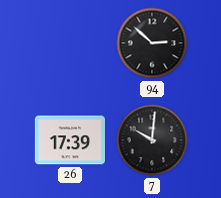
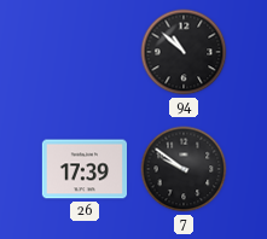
94: 2:52 -> 10:52 (184, 52)
7: 10:01 -> 9:51 (184, 169)
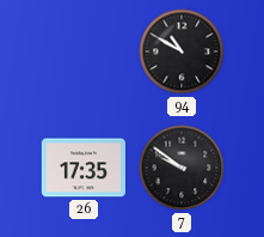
94: 10:52 -> 10:50 (182, 51)
26: 17:39 -> 17:35 (82, 168)
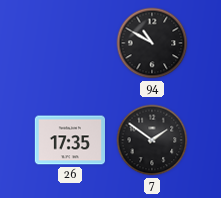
7: 9:51 -> 1:51 (152, 140)
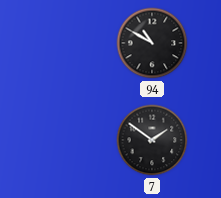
26: 17:35 -> none (69, 140)
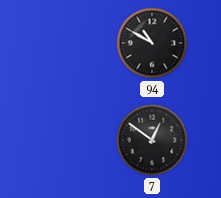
7: 1:51 -> 12:51 (152, 140)
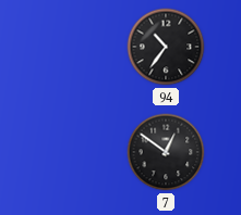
94: 10:50 -> 10:36 (166, 47)
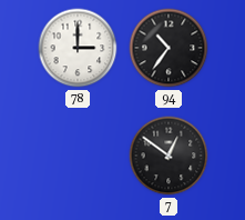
78: none -> 3:00 (78, 48)
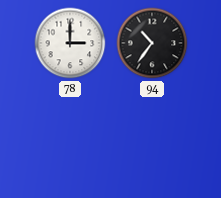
7: 12:51 -> none (169, 156)
